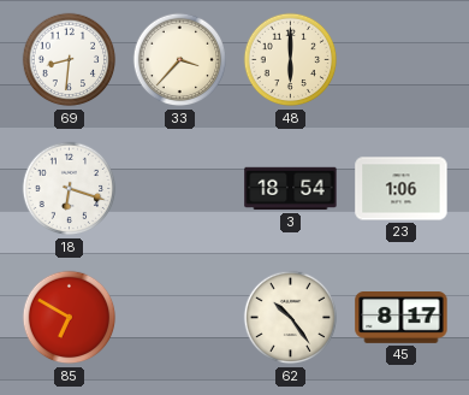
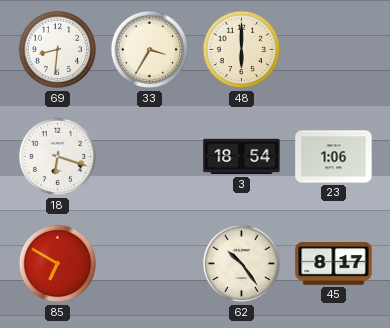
33: 3:37 -> 3:35 (150, 50)
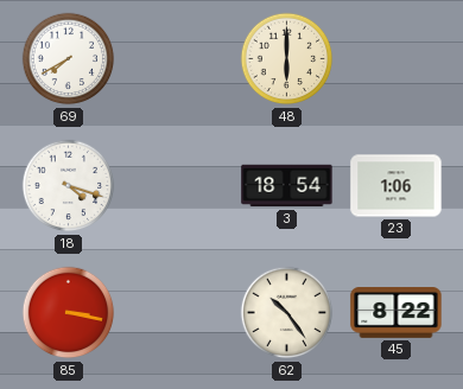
69: 8:31 -> 7:40 (69, 59)
33: 3:35 -> none (150, 50)
18: 6:18 -> 4:18 (69, 186)
85: 6:50 -> 3:17 (69, 313)
45: 8:17 -> 8:22 (397, 313)
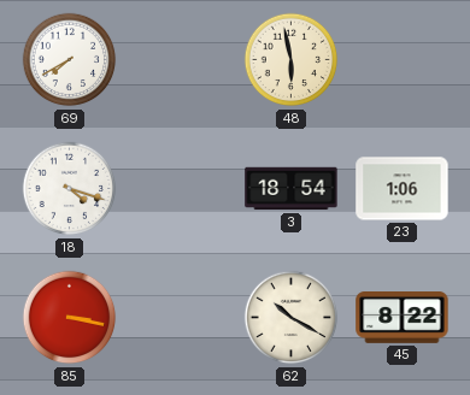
48: 6:00 -> 5:58 (292, 60)
62: 10:24 -> 10:20 (292, 318)
